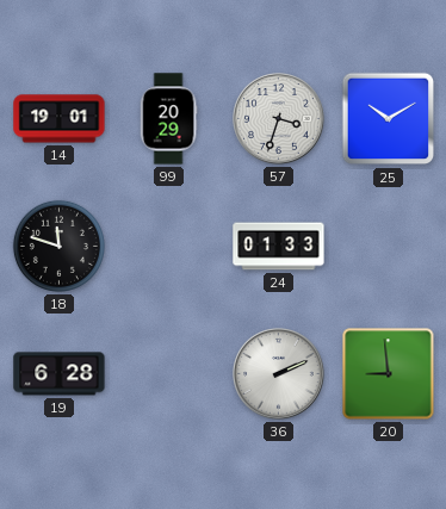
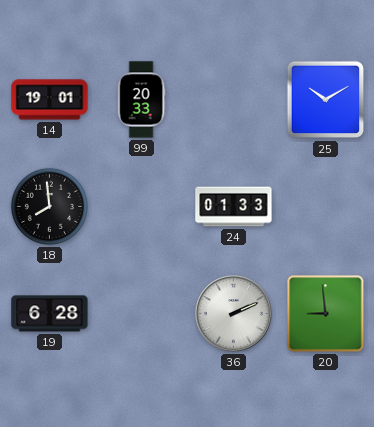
99: 20:29 -> 20:33 (141, 100)
57: 3:33 -> none (279, 119)
18: 11:48 -> 7:59 (49, 206)
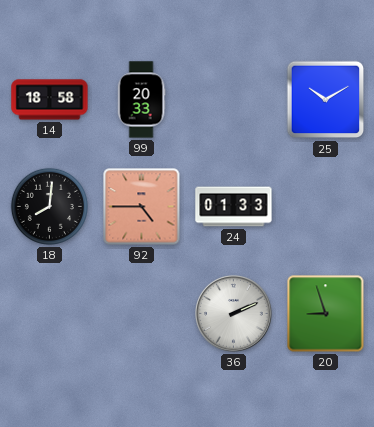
14: 19:01 -> 18:58 (50, 100)
18: 7:59 -> 8:01 (49, 206)
92: none -> 4:45 (142, 207)
19: 6:28 -> none (50, 314)
20: 8:59 -> 8:57 (326, 314)
